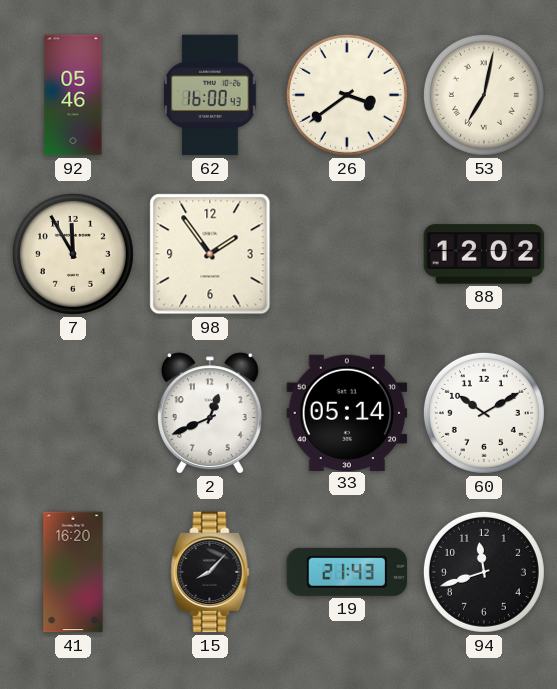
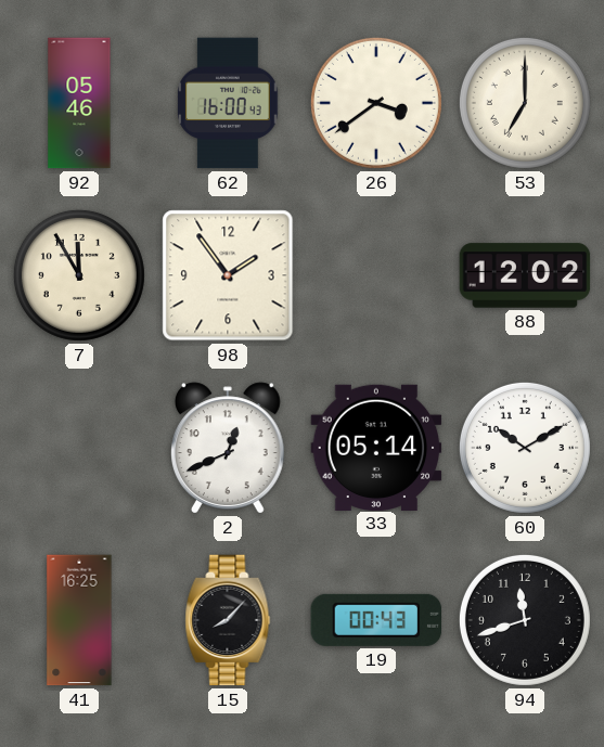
53: 7:02 -> 7:00 (525, 103)
41: 16:20 -> 16:25 (79, 620)
19: 21:43 -> 00:43 (376, 620)
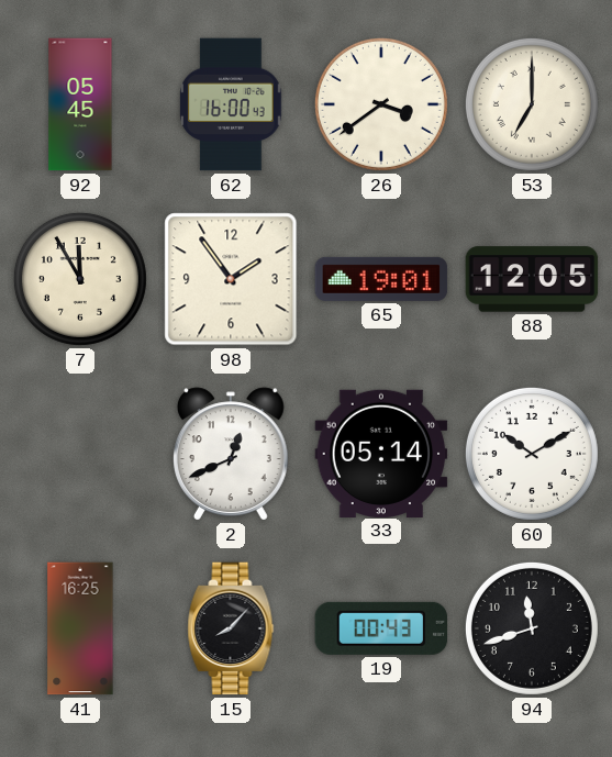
92: 05:46 -> 05:45 (80, 104)
65: none -> 19:01 (381, 279)
88: 12:02 -> 12:05 (532, 279)
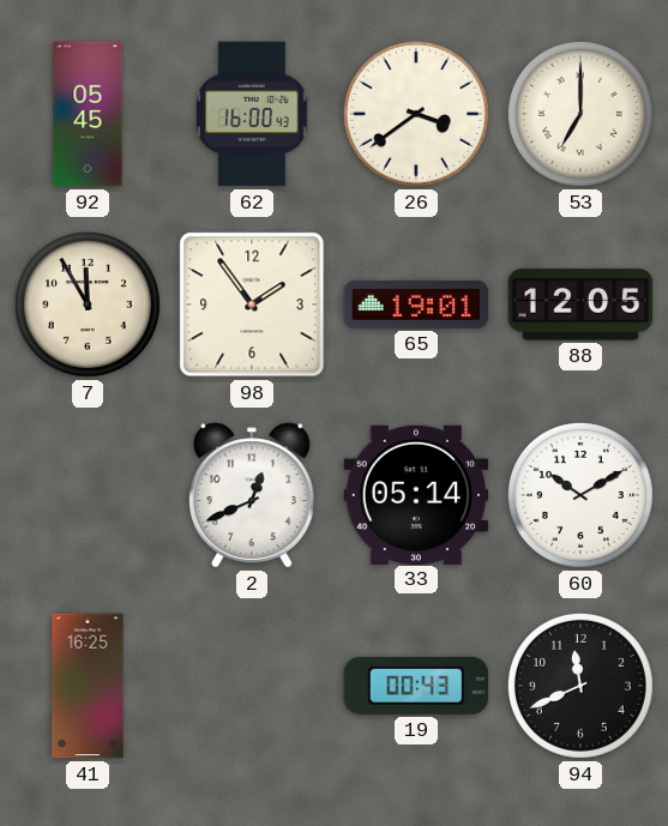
15: 8:07 -> none (231, 628)
94: 11:42 -> 11:41 (580, 686)
